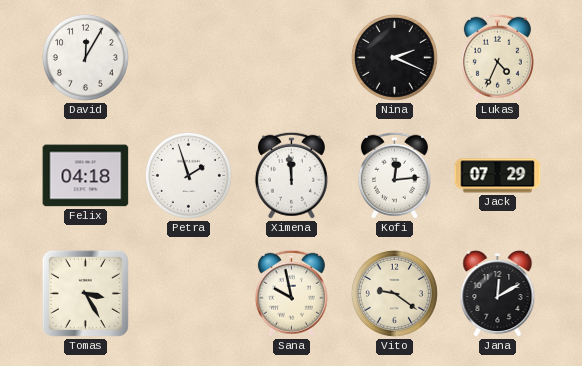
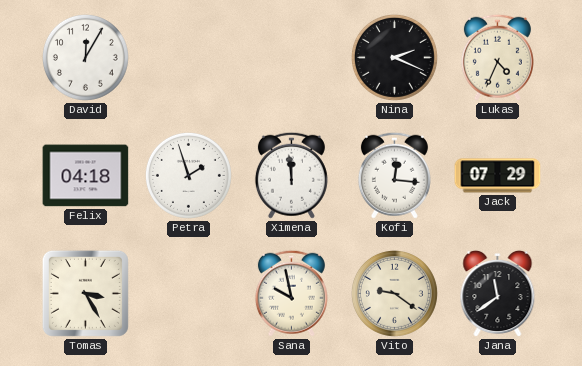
Kofi: 12:14 -> 12:16 (394, 175)
Jana: 12:10 -> 11:39 (498, 294)
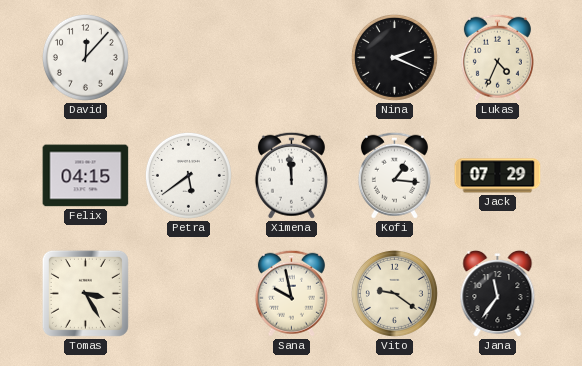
David: 12:05 -> 12:07 (85, 57)
Felix: 04:18 -> 04:15 (86, 176)
Petra: 1:57 -> 5:39 (188, 175)
Kofi: 12:16 -> 1:16 (394, 175)
Jana: 11:39 -> 11:36 (498, 294)
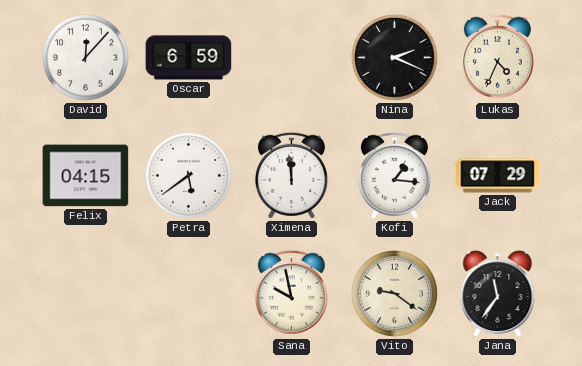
Oscar: none -> 6:59 (189, 58)
Tomas: 3:25 -> none (85, 293)
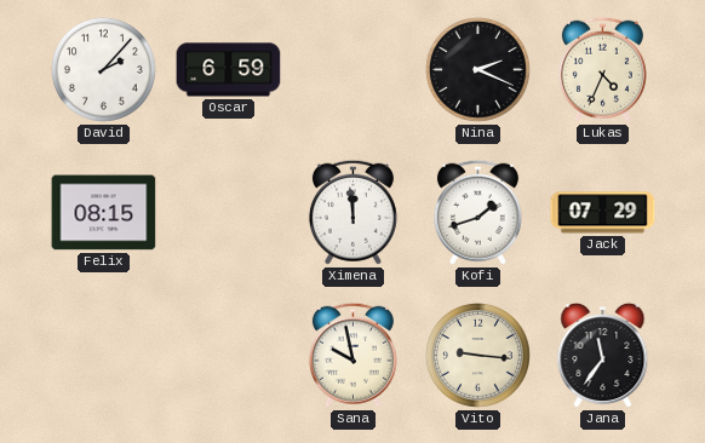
David: 12:07 -> 2:07 (103, 69)
Felix: 04:15 -> 08:15 (104, 213)
Petra: 5:39 -> none (188, 175)
Kofi: 1:16 -> 1:42 (477, 212)
Vito: 9:21 -> 9:16 (477, 355)
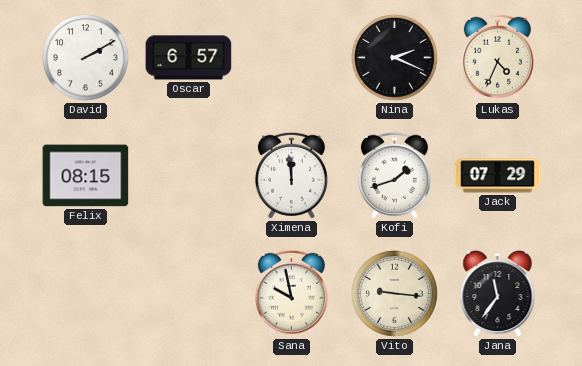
David: 2:07 -> 2:10 (85, 57)
Oscar: 6:59 -> 6:57 (189, 58)
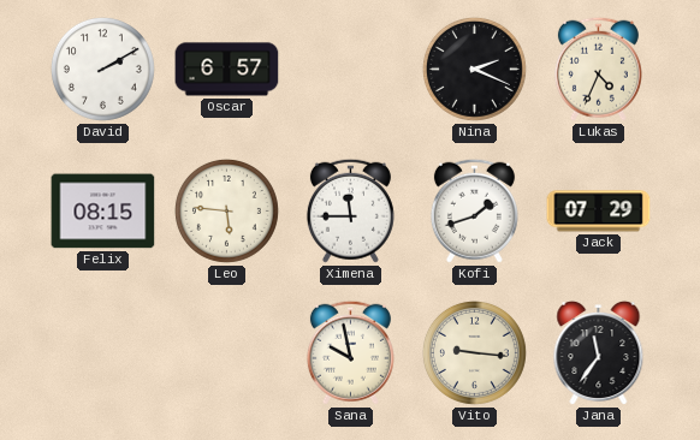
Leo: none -> 5:46 (226, 210)
Ximena: 11:59 -> 11:45 (350, 210)
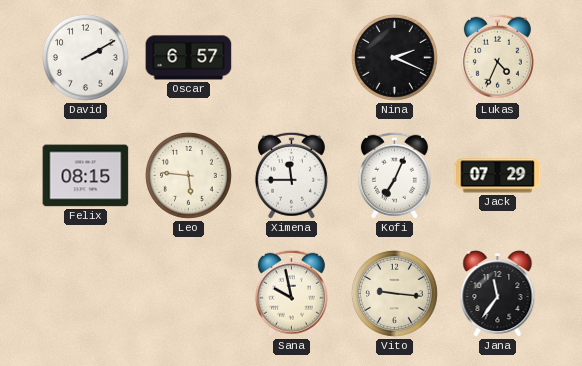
Kofi: 1:42 -> 7:04 (394, 175)
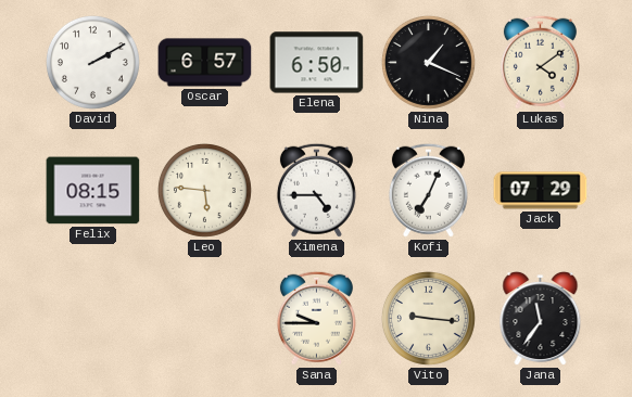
Elena: none -> 6:50 (317, 63)
Nina: 2:19 -> 1:19 (428, 62)
Lukas: 4:34 -> 4:09 (540, 62)
Ximena: 11:45 -> 4:45 (316, 190)
Sana: 9:58 -> 9:45 (316, 318)
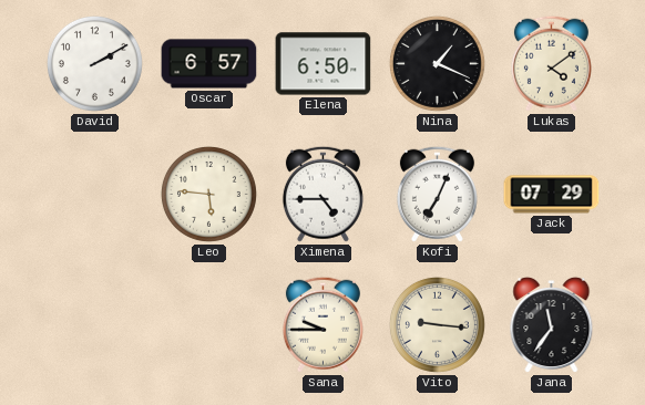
Felix: 08:15 -> none (93, 191)
